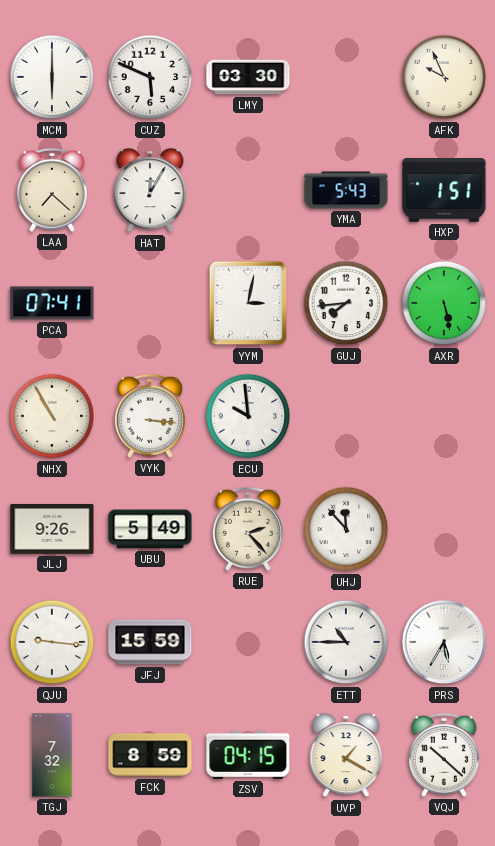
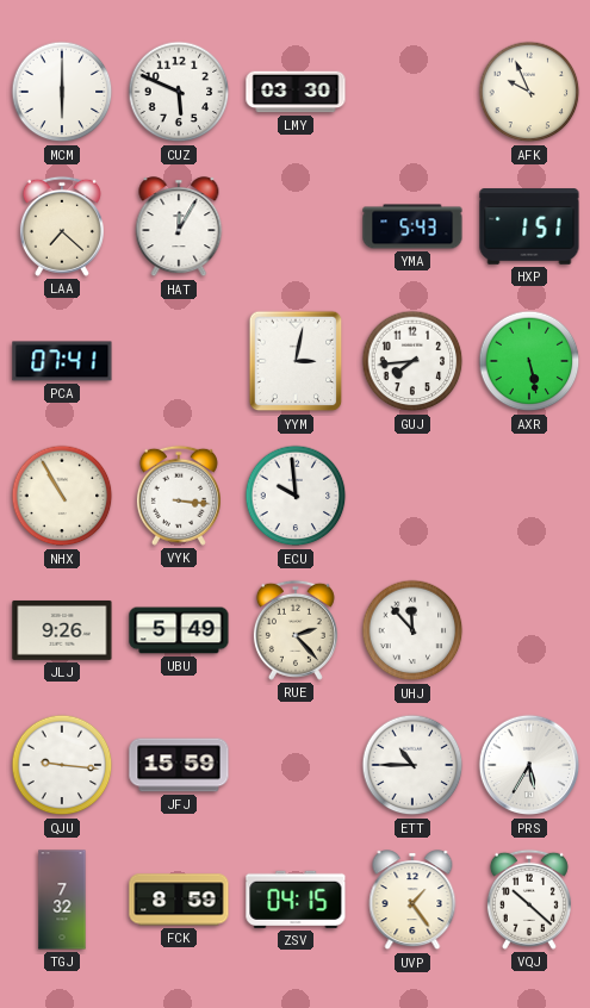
UVP: 1:20 -> 1:24 (412, 901)
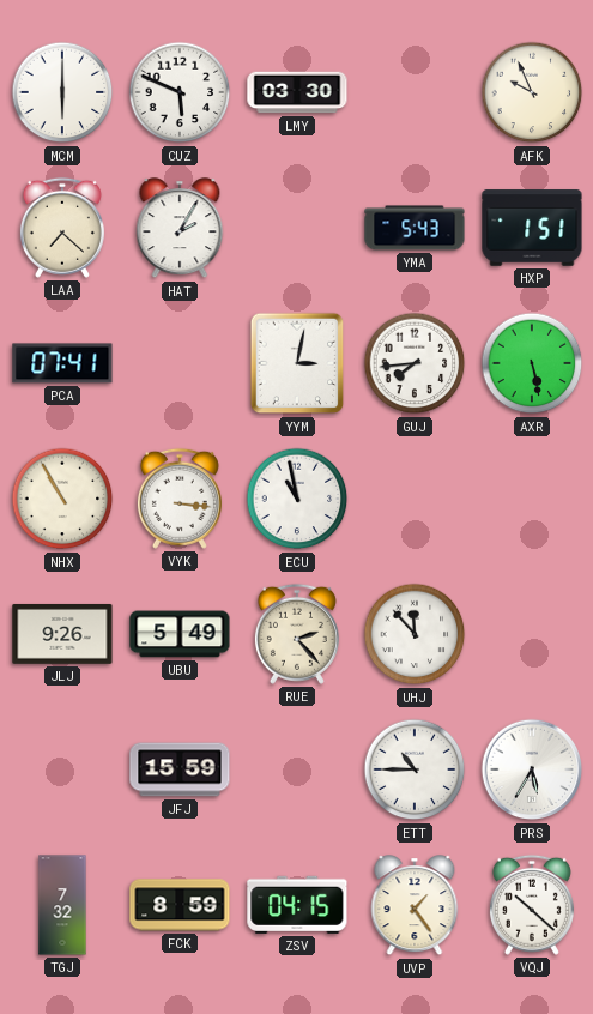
HAT: 12:05 -> 2:05 (180, 229)
ECU: 9:59 -> 10:58 (297, 499)
QJU: 9:16 -> none (62, 765)
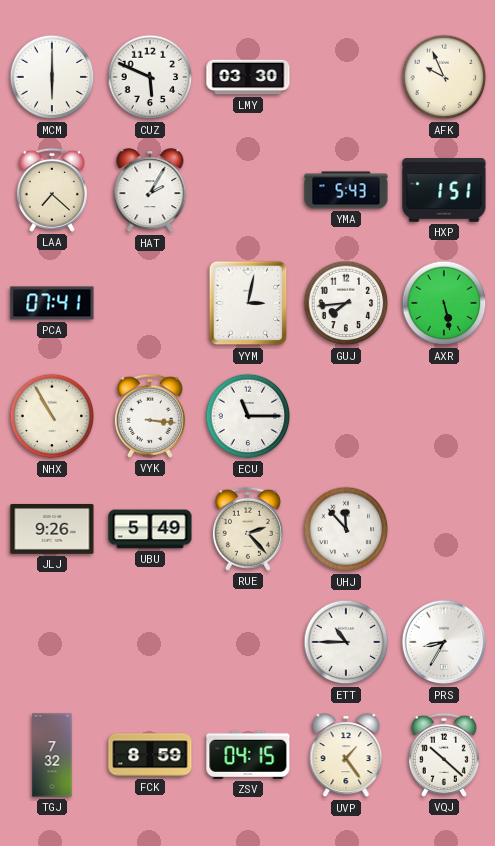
ECU: 10:58 -> 11:15 (248, 416)
JFJ: 15:59 -> none (180, 769)
PRS: 5:35 -> 8:35 (444, 642)
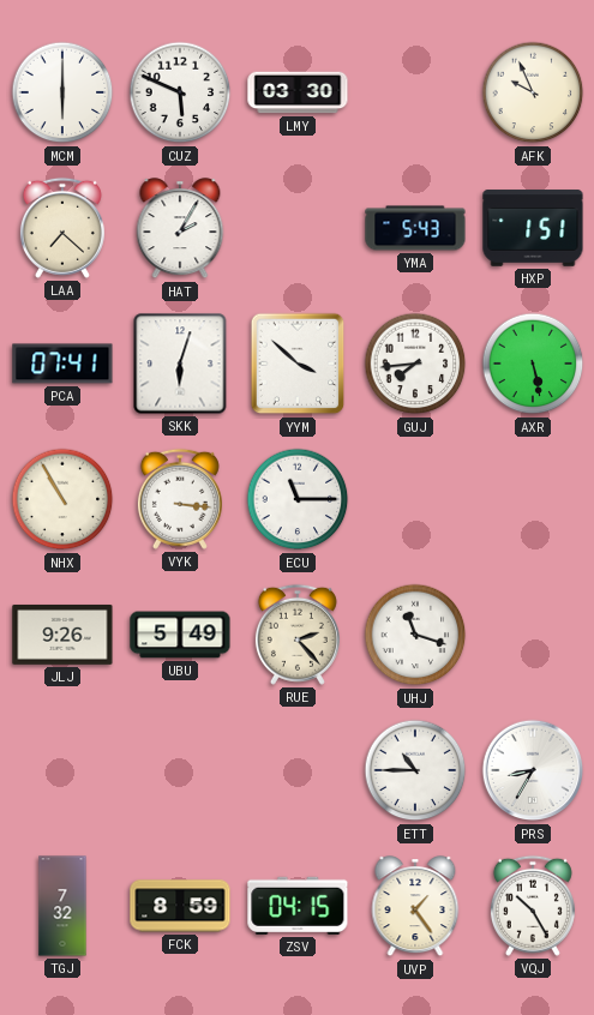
SKK: none -> 6:03 (180, 364)
YYM: 3:02 -> 3:52 (298, 364)
UHJ: 11:53 -> 11:18 (415, 635)
VQJ: 10:22 -> 10:25 (533, 906)
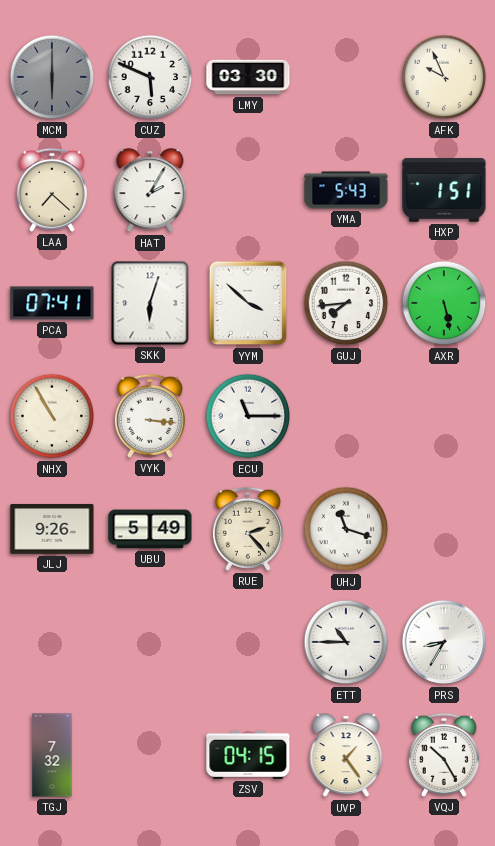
MCM dial: white -> grey (52, 77)
FCK: 8:59 -> none (180, 906)
